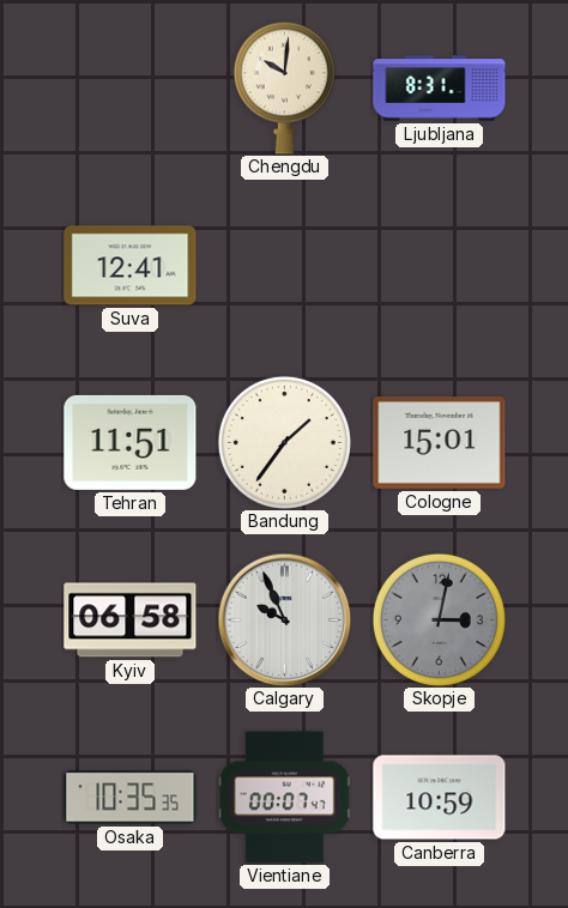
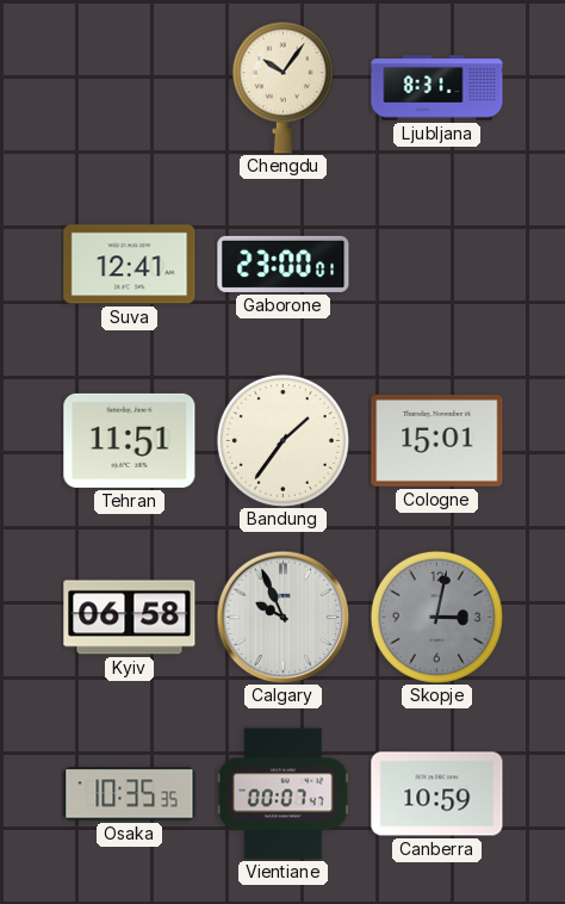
Chengdu: 10:01 -> 10:06 (282, 87)
Gaborone: none -> 23:00 (284, 264)
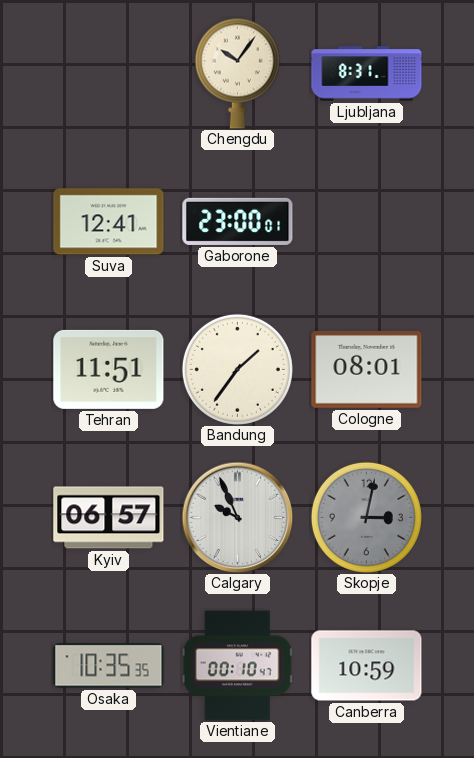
Cologne: 15:01 -> 08:01 (367, 370)
Kyiv: 06:58 -> 06:57 (109, 518)
Vientiane: 00:07 -> 00:10 (237, 666)
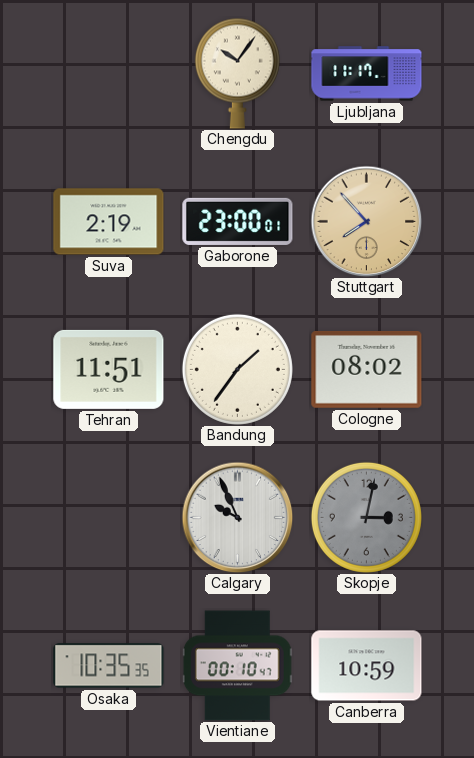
Ljubljana: 8:31 -> 11:17 (367, 74)
Suva: 12:41 -> 2:19 (109, 222)
Stuttgart: none -> 7:53 (366, 221)
Cologne: 08:01 -> 08:02 (367, 370)
Kyiv: 06:57 -> none (109, 518)
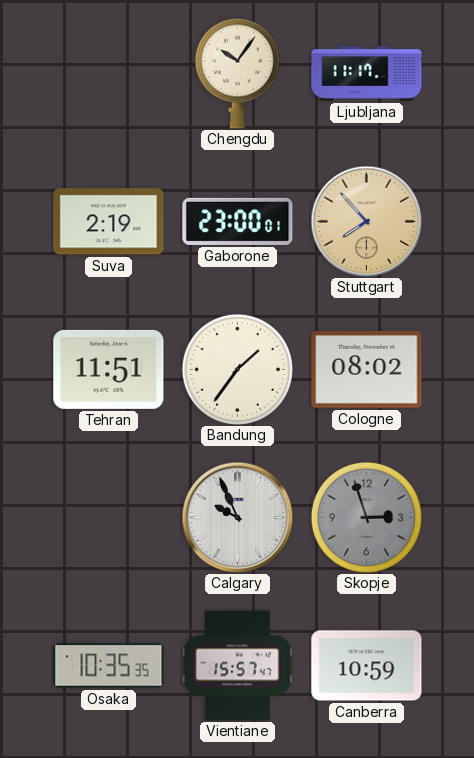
Skopje: 3:02 -> 2:57 (366, 517)
Vientiane: 00:10 -> 15:57 (237, 666)
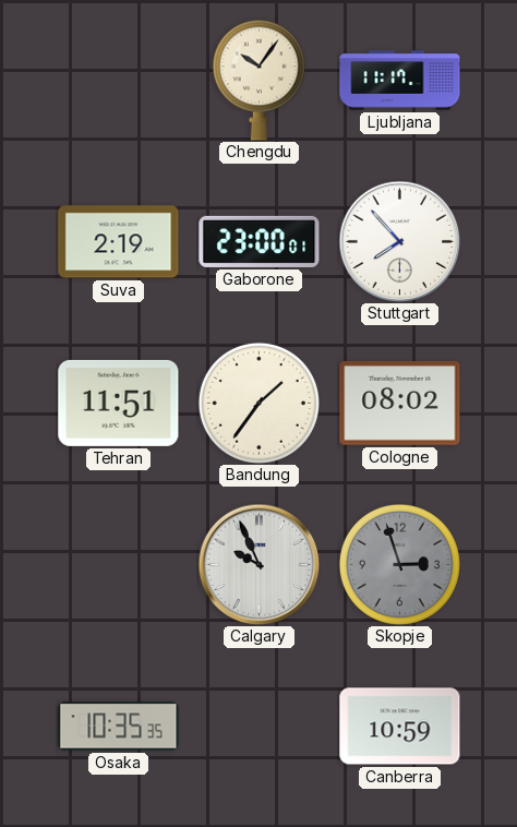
Stuttgart dial: champagne -> white (399, 241)
Vientiane: 15:57 -> none (237, 666)
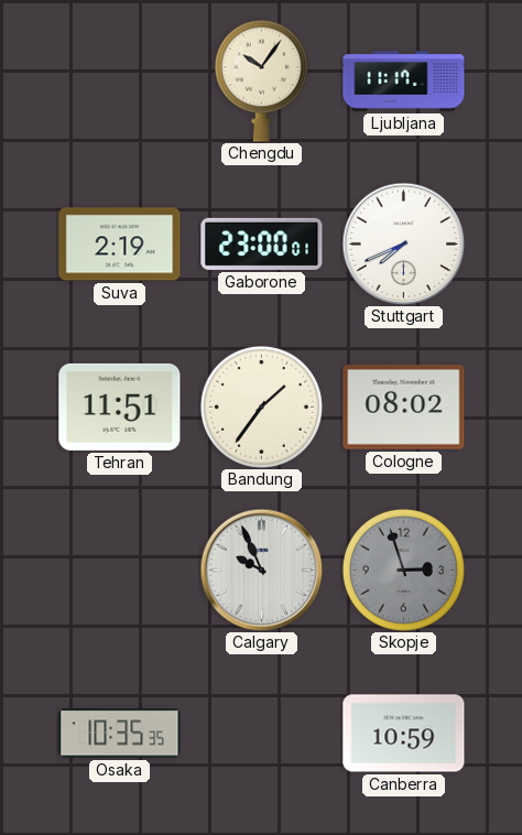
Stuttgart: 7:53 -> 7:41 (403, 243)
